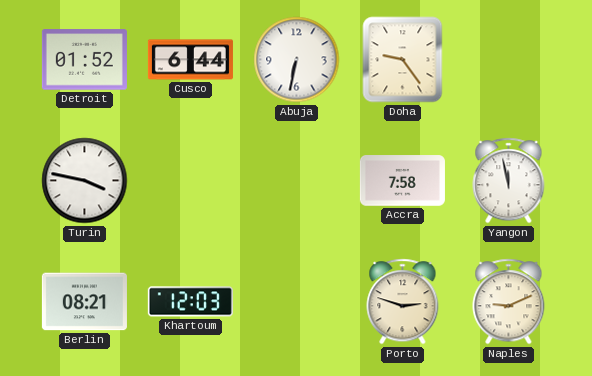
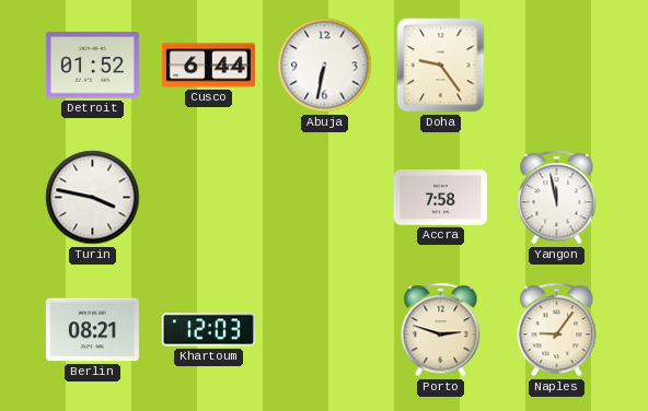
Naples: 9:11 -> 9:06 (557, 330)
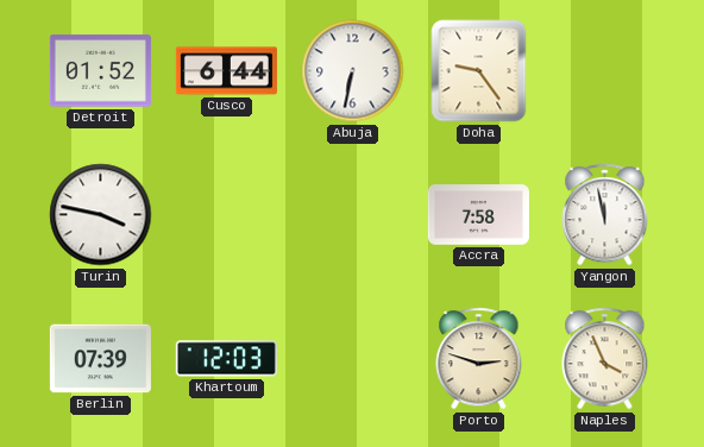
Berlin: 08:21 -> 07:39 (100, 359)
Naples: 9:06 -> 3:56 (605, 359)
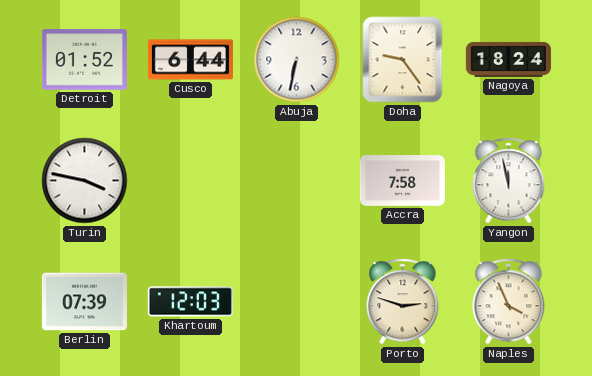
Nagoya: none -> 18:24 (508, 59)
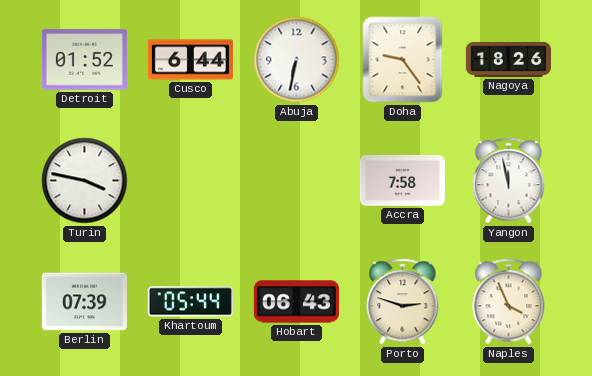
Nagoya: 18:24 -> 18:26 (508, 59)
Khartoum: 12:03 -> 05:44 (190, 302)
Hobart: none -> 06:43 (296, 302)
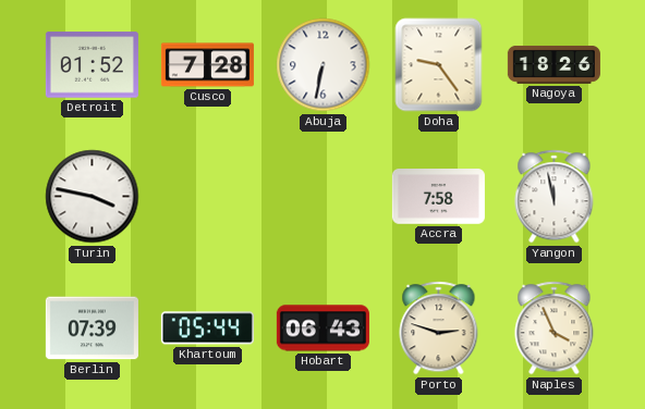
Cusco: 6:44 -> 7:28 (207, 65)
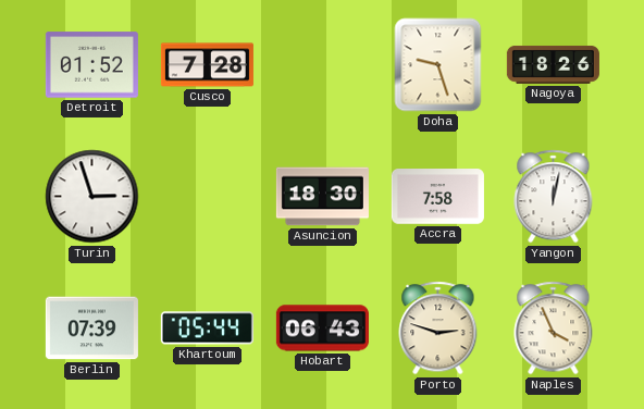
Abuja: 6:32 -> none (324, 65)
Doha: 9:24 -> 9:27 (438, 65)
Turin: 3:47 -> 2:57 (92, 197)
Asuncion: none -> 18:30 (322, 197)
Yangon: 11:58 -> 12:02 (554, 197)
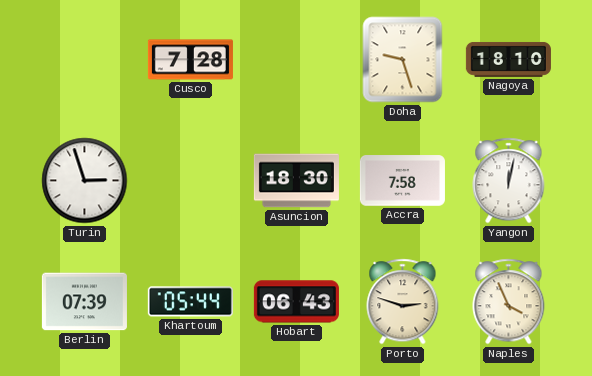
Detroit: 01:52 -> none (91, 65)
Nagoya: 18:26 -> 18:10 (508, 59)
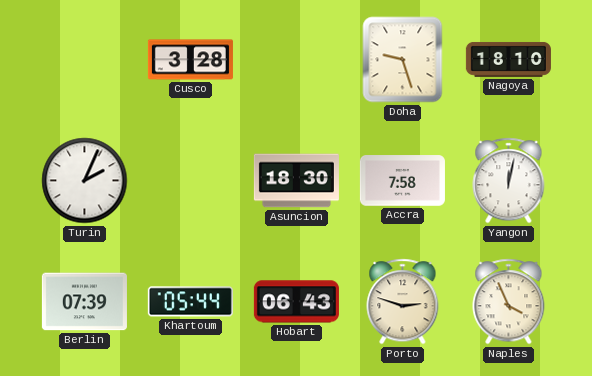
Cusco: 7:28 -> 3:28 (190, 60)
Turin: 2:57 -> 2:04 (85, 181)
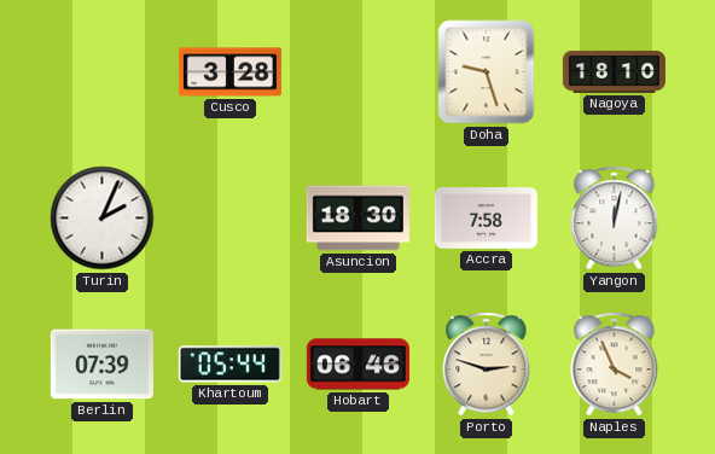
Hobart: 06:43 -> 06:46 (357, 365)
